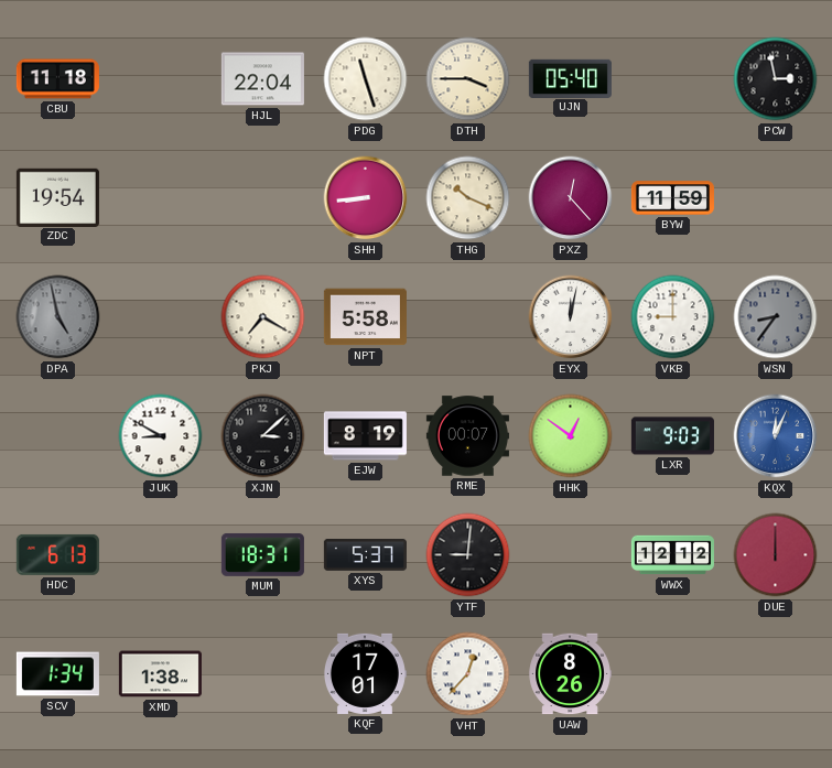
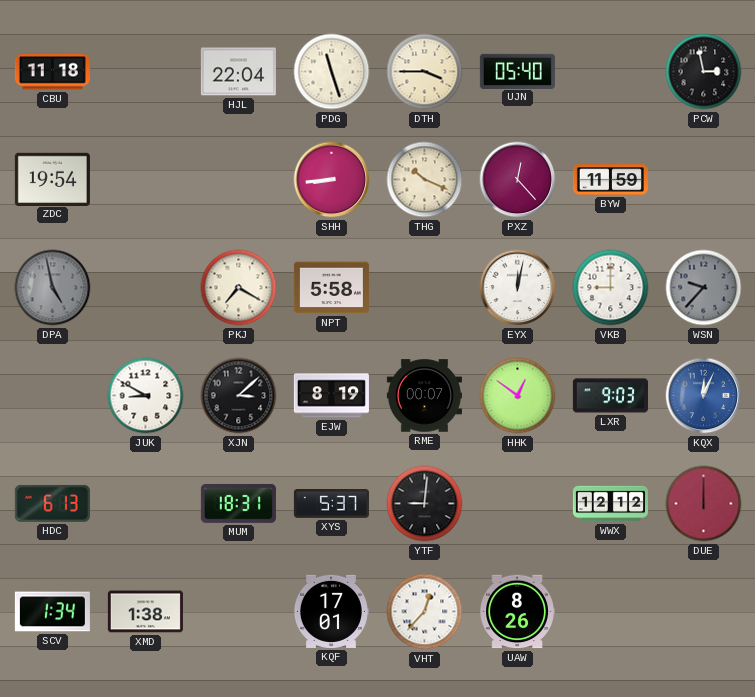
WSN: 8:36 -> 9:37 (704, 288)
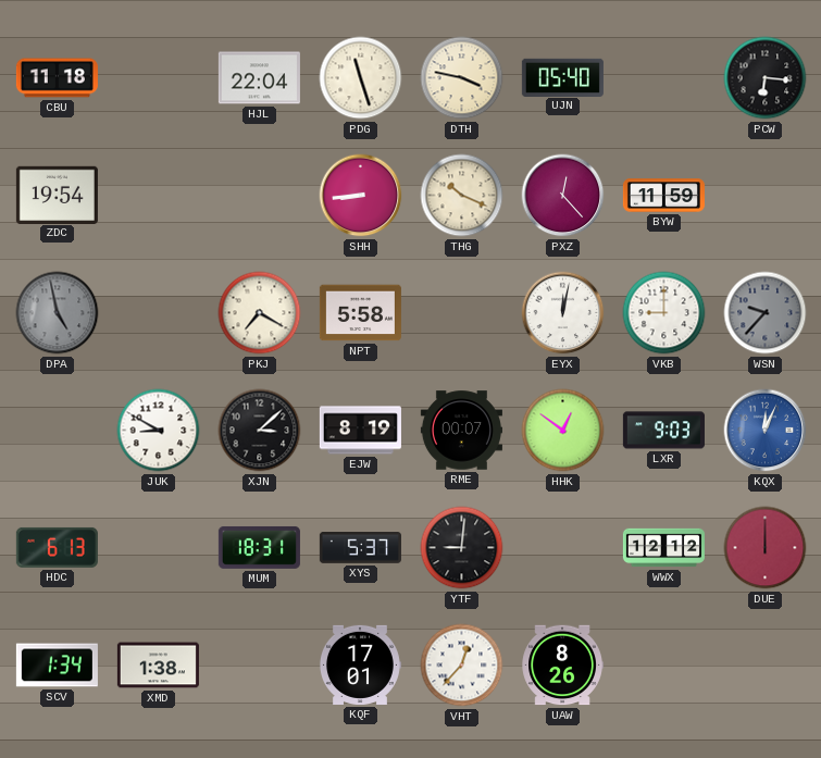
DTH: 3:45 -> 3:47 (462, 78)
PCW: 2:58 -> 6:16 (766, 78)
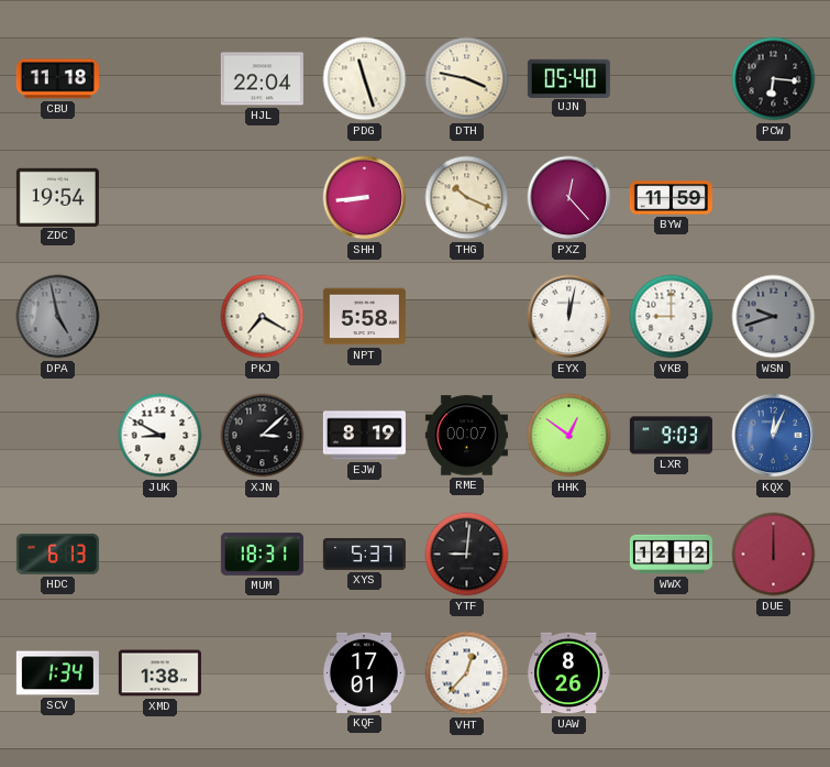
WSN: 9:37 -> 9:42 (774, 317)
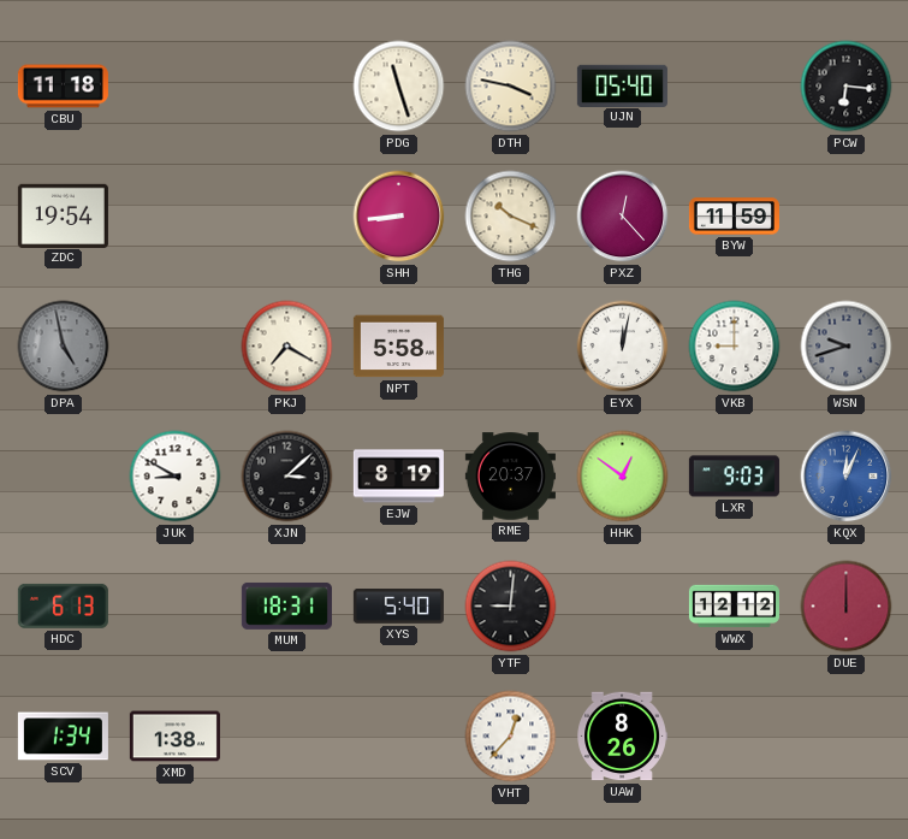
HJL: 22:04 -> none (262, 79)
RME: 00:07 -> 20:37 (510, 477)
XYS: 5:37 -> 5:40 (398, 607)
KQF: 17:01 -> none (364, 672)
